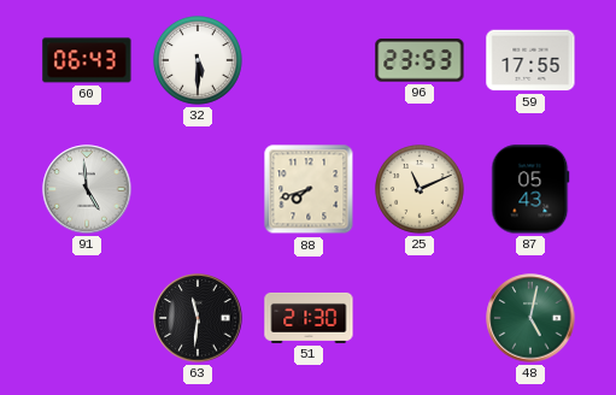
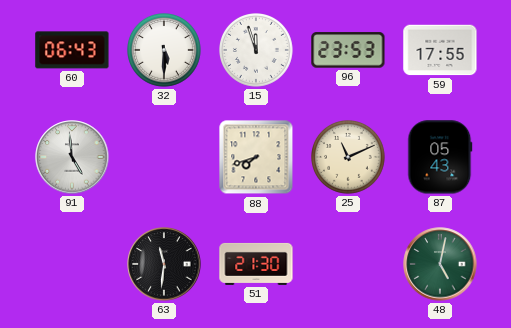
15: none -> 11:57 (257, 51)
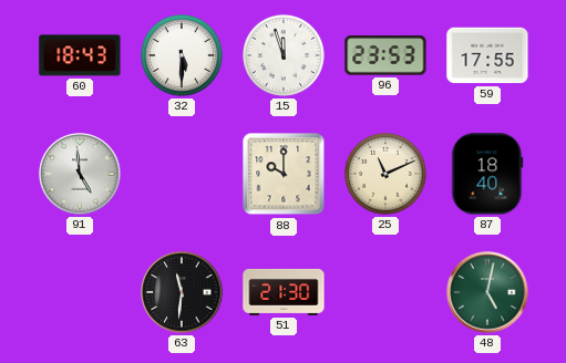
60: 06:43 -> 18:43 (80, 55)
88: 7:42 -> 10:00 (284, 174)
87: 05:43 -> 18:40 (487, 174)
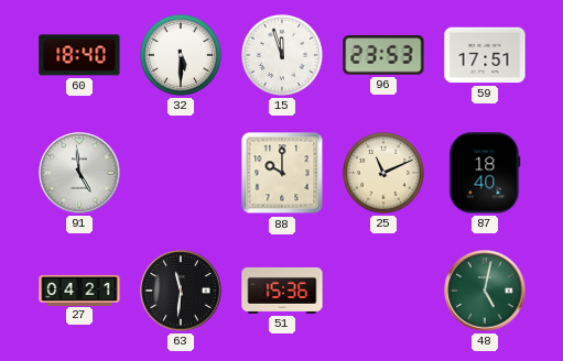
60: 18:43 -> 18:40 (79, 55)
59: 17:55 -> 17:51 (485, 55)
27: none -> 04:21 (79, 289)
51: 21:30 -> 15:36 (282, 291)
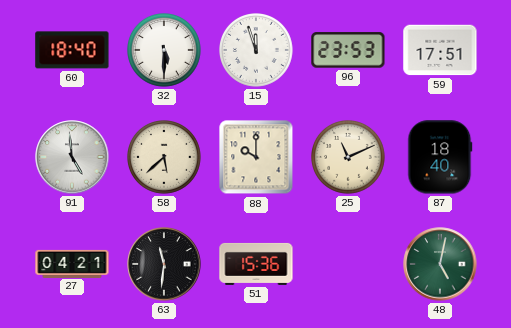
58: none -> 5:38 (165, 158)
